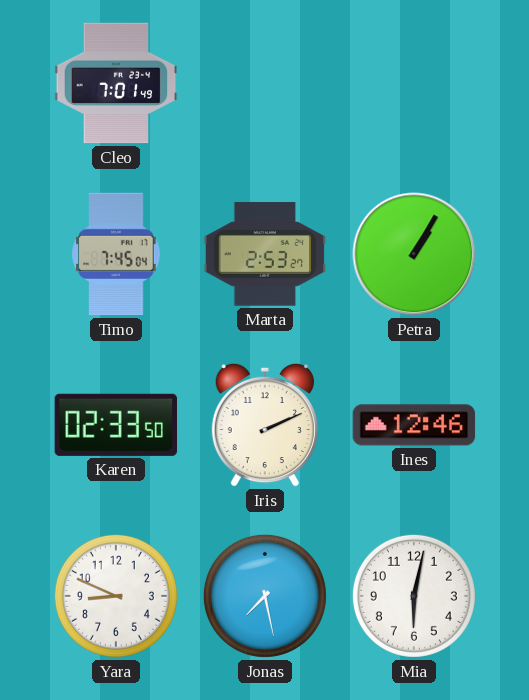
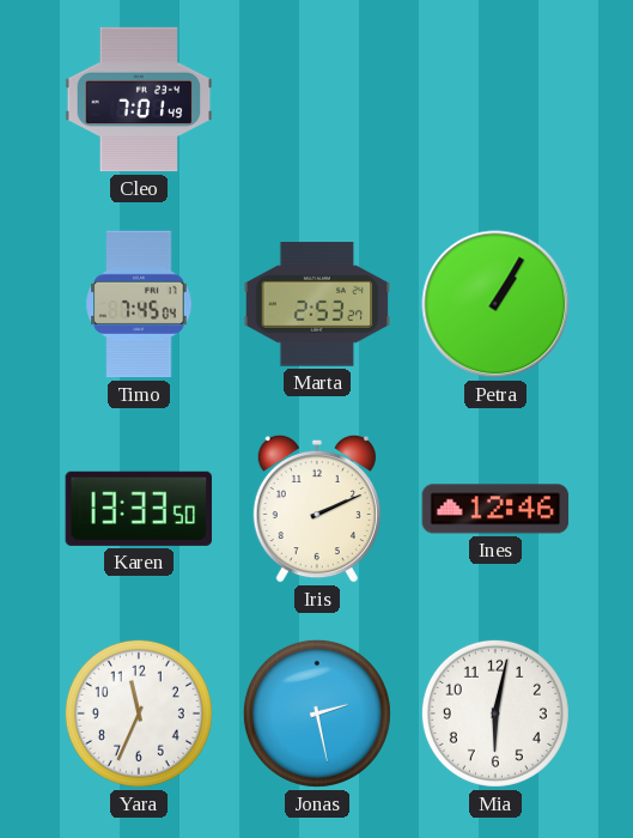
Karen: 02:33 -> 13:33 (139, 509)
Yara: 8:49 -> 11:34 (139, 713)
Jonas: 7:28 -> 2:28 (317, 713)
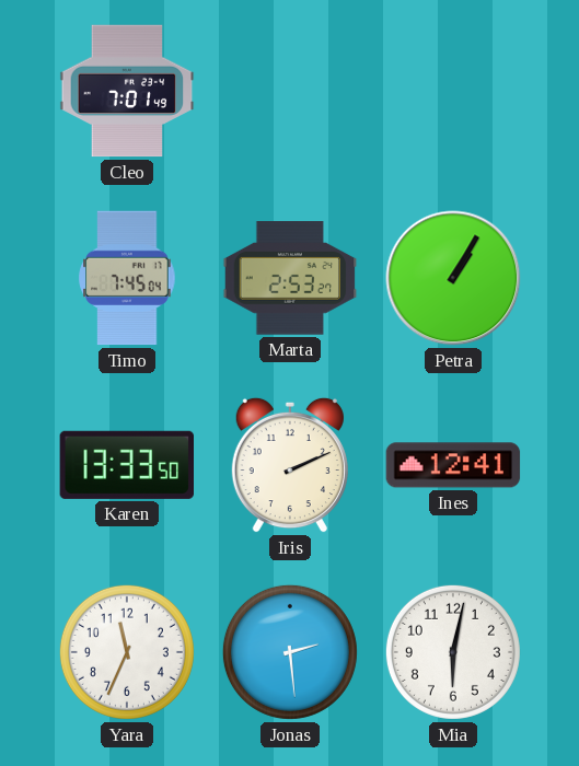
Ines: 12:46 -> 12:41 (453, 465)
Jonas: 2:28 -> 2:29 (290, 652)
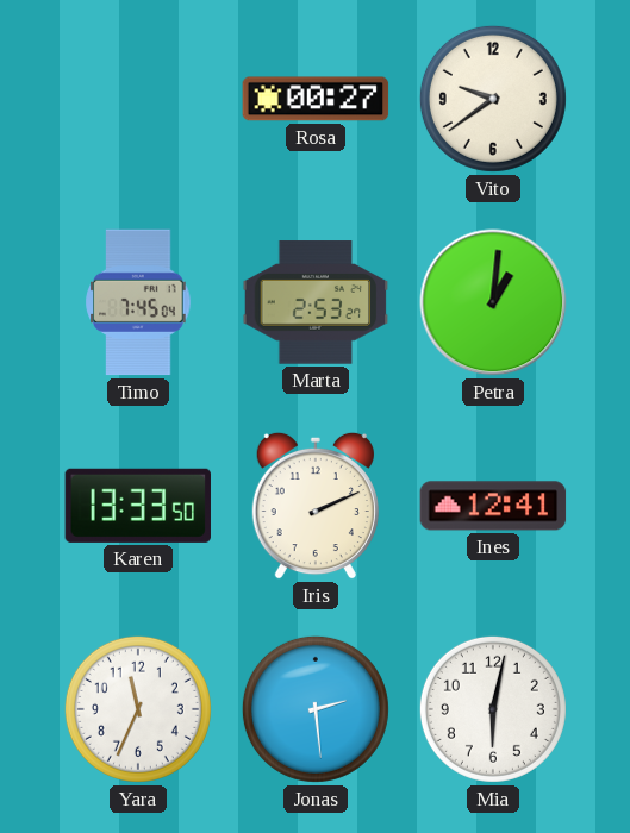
Cleo: 7:01 -> none (127, 91)
Rosa: none -> 00:27 (316, 99)
Vito: none -> 9:39 (493, 99)
Petra: 1:05 -> 1:01 (493, 302)
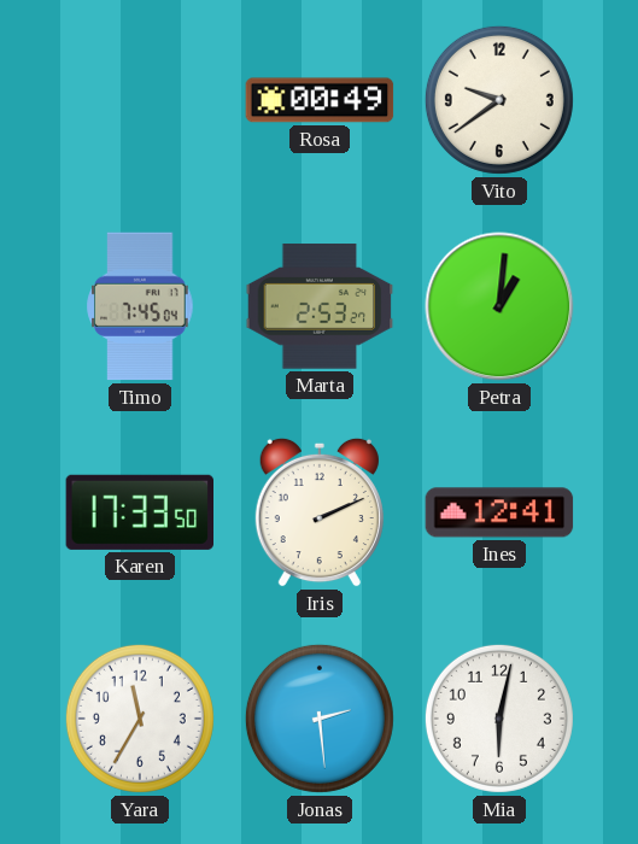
Rosa: 00:27 -> 00:49 (320, 100)
Karen: 13:33 -> 17:33 (140, 512)
Yara: 11:34 -> 11:35 (140, 719)
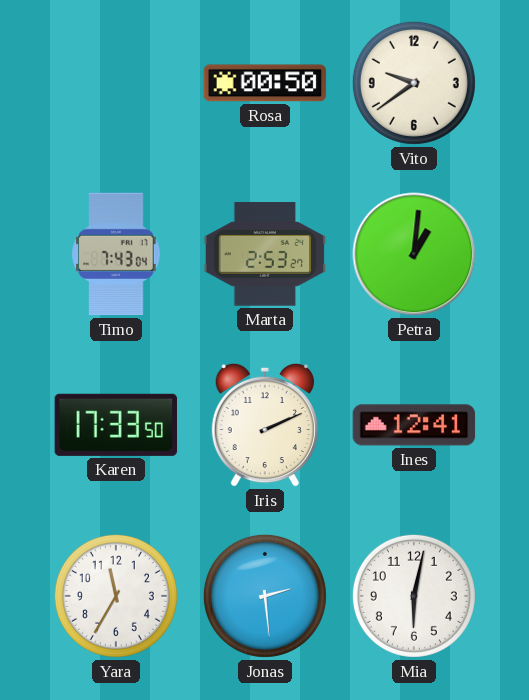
Rosa: 00:49 -> 00:50 (265, 83)
Timo: 7:45 -> 7:43 (116, 254)
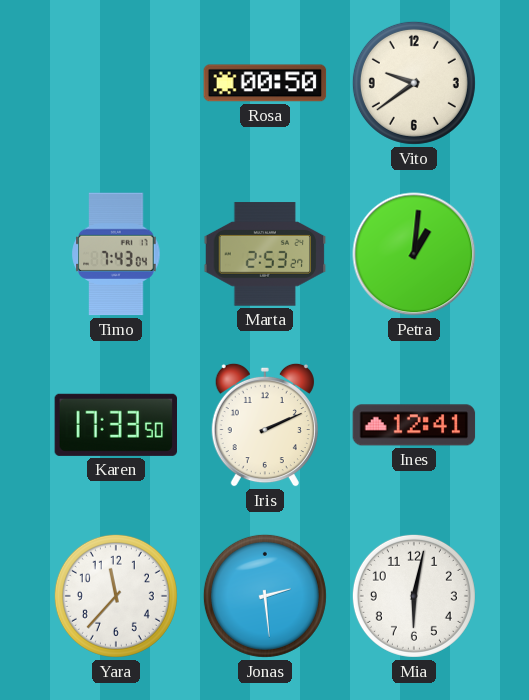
Yara: 11:35 -> 11:37 (116, 596)
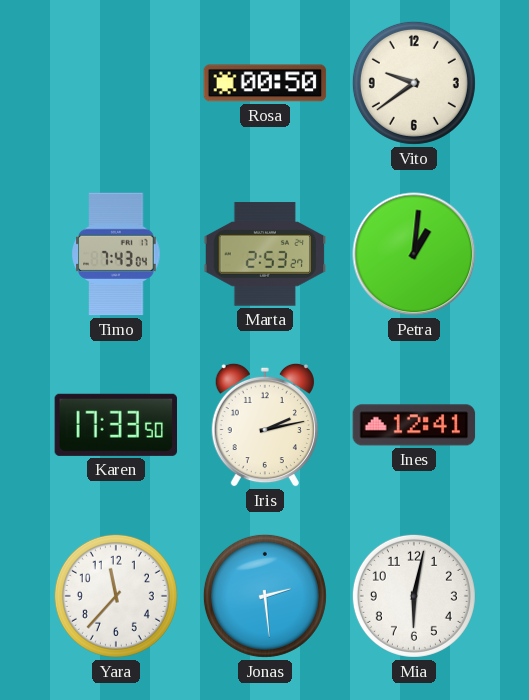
Iris: 2:11 -> 2:13 (265, 425)
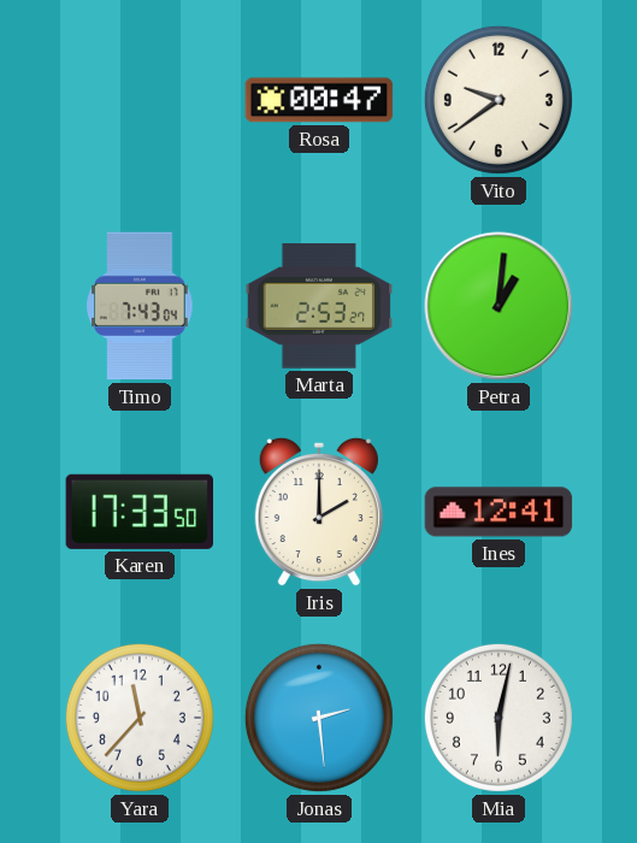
Rosa: 00:50 -> 00:47 (319, 100)
Iris: 2:13 -> 2:00 (319, 512)
